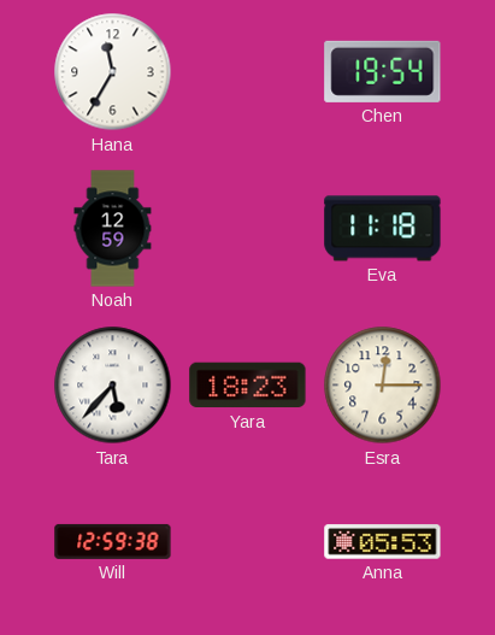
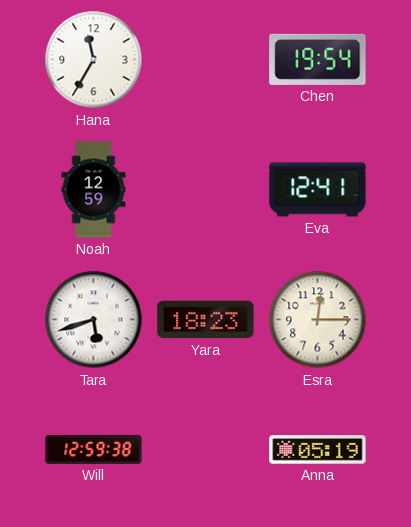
Eva: 11:18 -> 12:41 (318, 190)
Tara: 5:37 -> 5:42 (94, 320)
Anna: 05:53 -> 05:19 (318, 450)
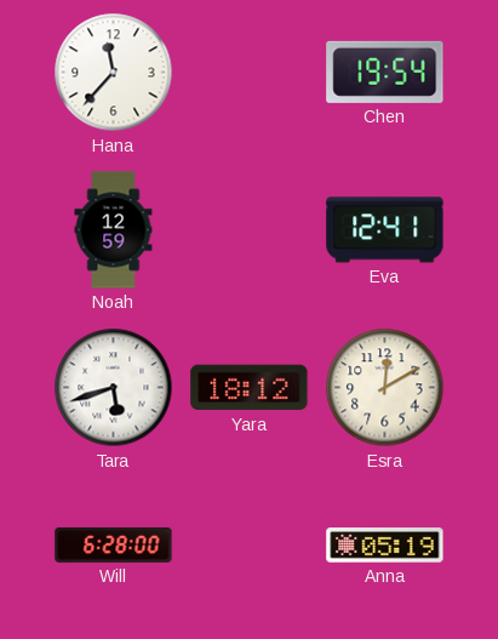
Hana: 11:35 -> 11:37 (114, 73)
Yara: 18:23 -> 18:12 (250, 388)
Esra: 12:15 -> 12:10 (385, 388)
Will: 12:59 -> 6:28 (114, 544)
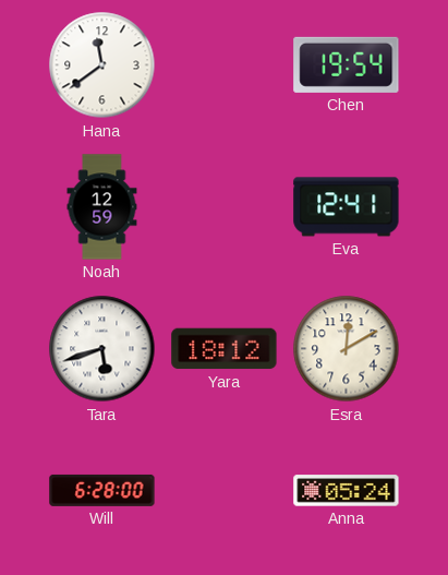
Hana: 11:37 -> 11:39 (102, 65)
Anna: 05:19 -> 05:24 (347, 491)
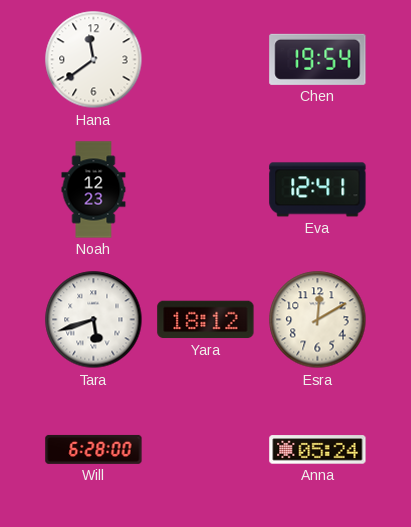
Noah: 12:59 -> 12:23 (94, 190)
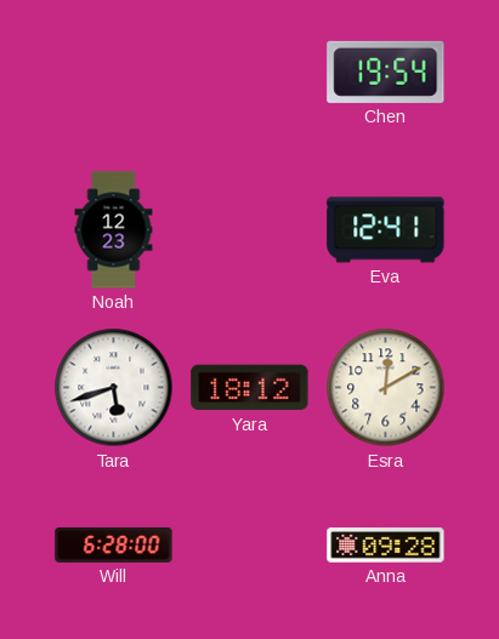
Hana: 11:39 -> none (94, 60)
Anna: 05:24 -> 09:28 (386, 546)
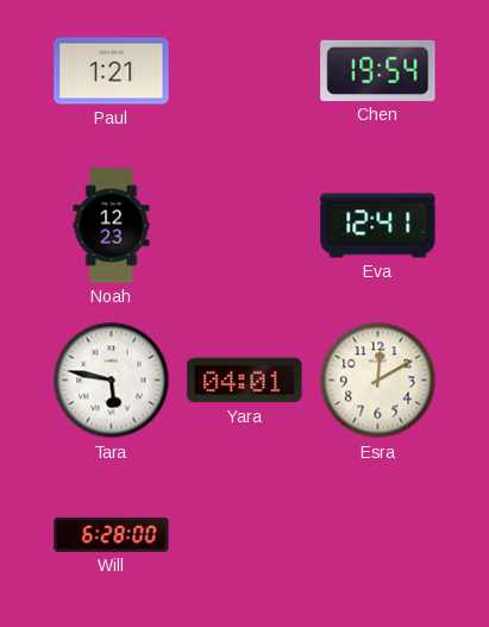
Paul: none -> 1:21 (112, 71)
Tara: 5:42 -> 5:47 (112, 381)
Yara: 18:12 -> 04:01 (245, 381)
Anna: 09:28 -> none (386, 546)
